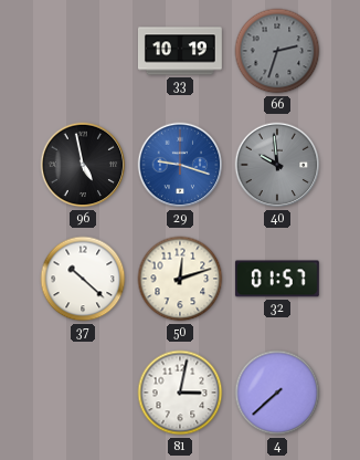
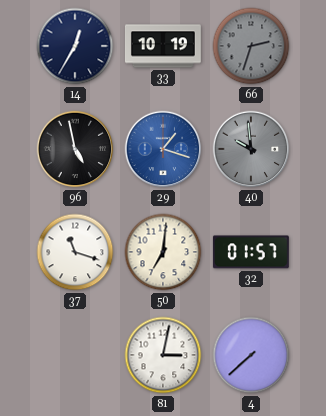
14: none -> 12:35 (75, 46)
29: 9:18 -> 1:18 (163, 149)
37: 10:22 -> 11:18 (75, 252)
50: 12:12 -> 7:01 (163, 252)
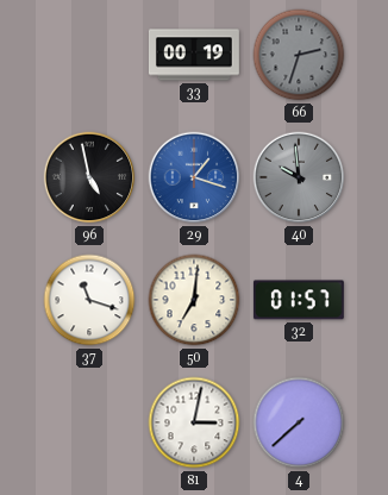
14: 12:35 -> none (75, 46)
33: 10:19 -> 00:19 (194, 55)
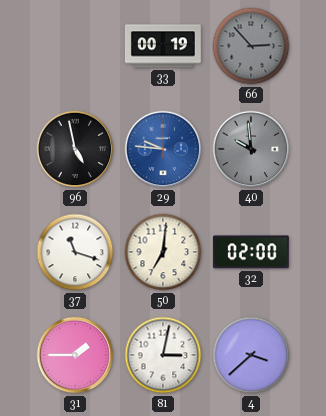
66: 2:33 -> 2:53 (251, 46)
29: 1:18 -> 9:46 (163, 149)
32: 01:57 -> 02:00 (251, 252)
31: none -> 1:45 (75, 355)
4: 7:38 -> 3:38 (251, 355)
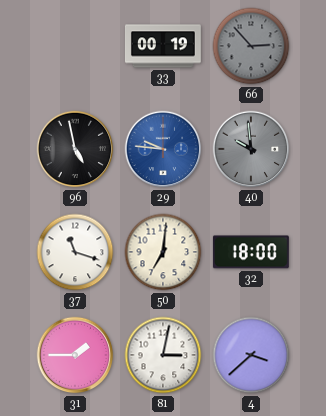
32: 02:00 -> 18:00 (251, 252)
